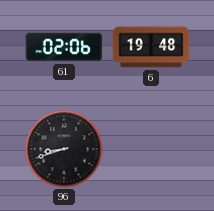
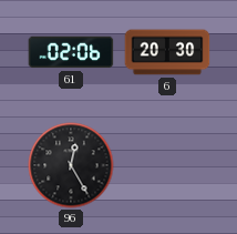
6: 19:48 -> 20:30 (167, 52)
96: 8:42 -> 12:25 (71, 165)
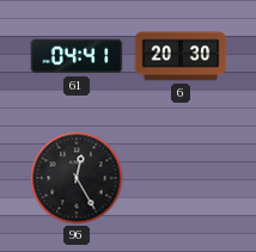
61: 02:06 -> 04:41 (77, 56)
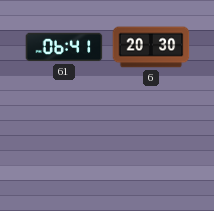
61: 04:41 -> 06:41 (64, 47)
96: 12:25 -> none (77, 178)
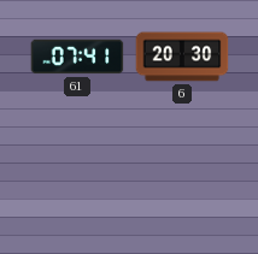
61: 06:41 -> 07:41 (77, 57)
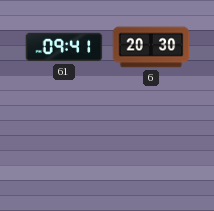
61: 07:41 -> 09:41 (64, 47)
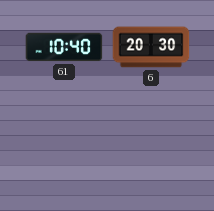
61: 09:41 -> 10:40 (64, 47)
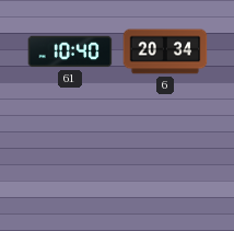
6: 20:30 -> 20:34 (165, 51)
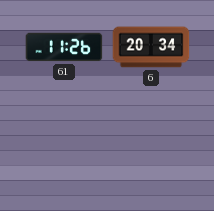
61: 10:40 -> 11:26 (64, 47)
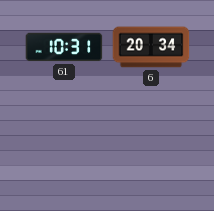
61: 11:26 -> 10:31 (64, 47)
